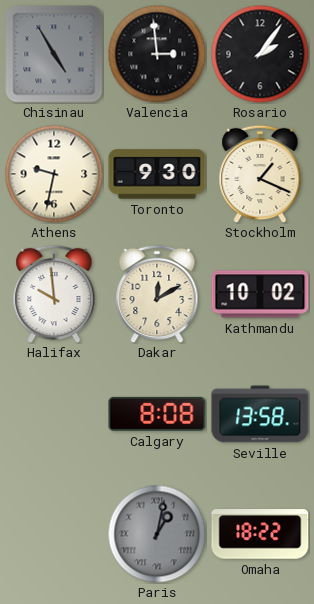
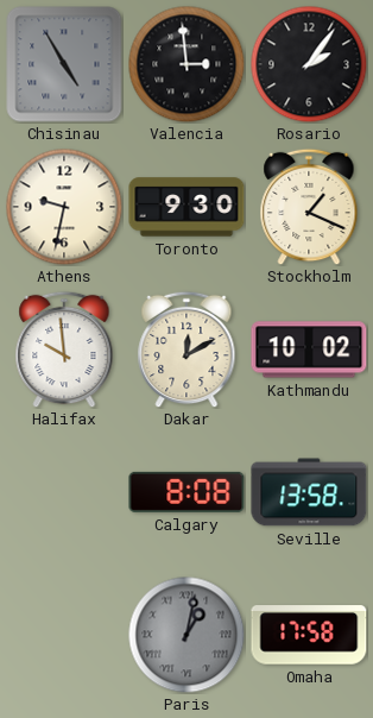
Omaha: 18:22 -> 17:58 (309, 635)
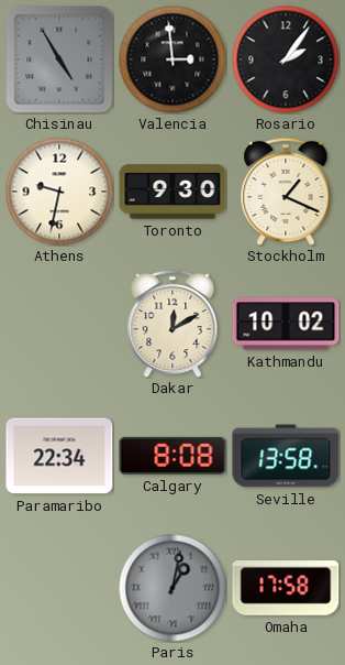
Halifax: 9:59 -> none (64, 349)
Paramaribo: none -> 22:34 (59, 456)
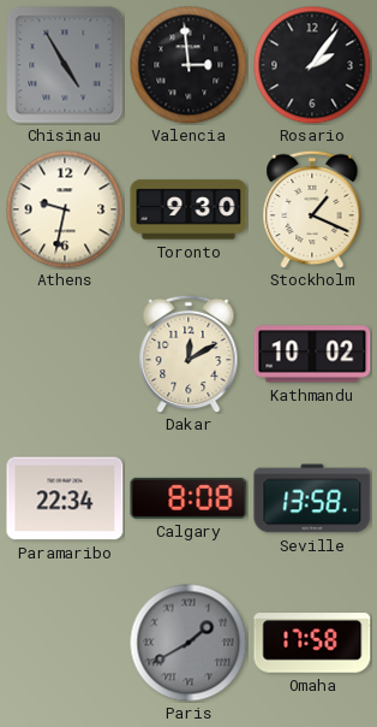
Paris: 1:02 -> 1:40 (188, 643)
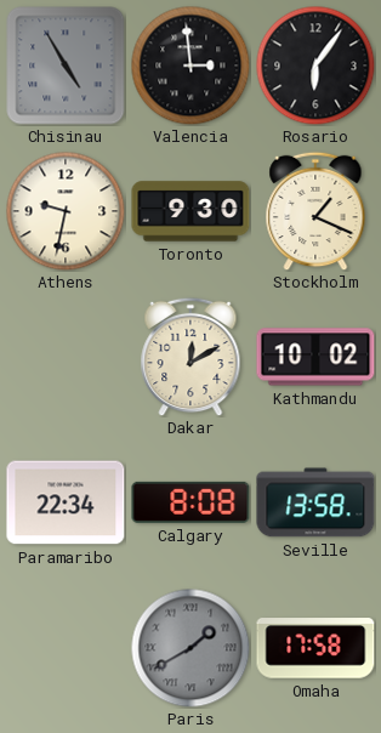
Rosario: 2:06 -> 6:06 (315, 66)
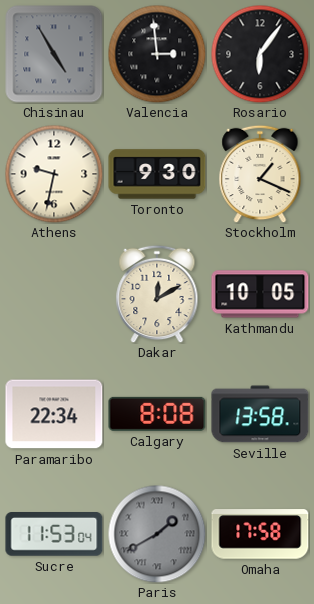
Kathmandu: 10:02 -> 10:05 (260, 294)
Sucre: none -> 11:53 (54, 535)
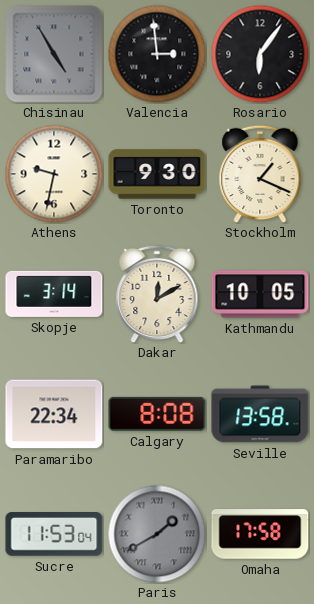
Skopje: none -> 3:14 (54, 294)
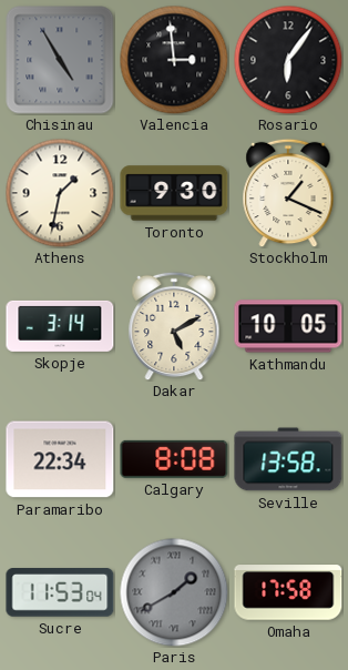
Athens: 9:32 -> 1:32 (60, 193)
Dakar: 12:10 -> 5:10 (174, 326)
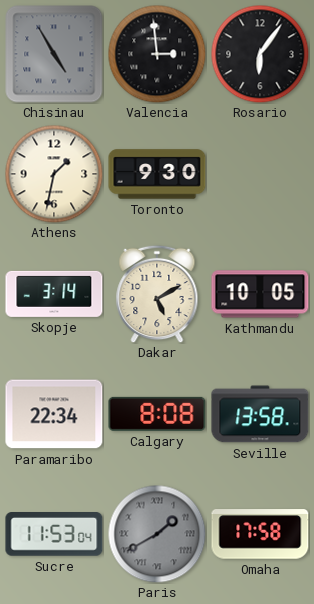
Stockholm: 1:19 -> none (288, 193)
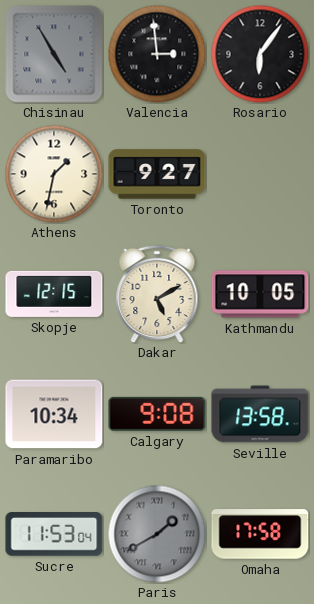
Toronto: 9:30 -> 9:27 (157, 174)
Skopje: 3:14 -> 12:15 (54, 294)
Paramaribo: 22:34 -> 10:34 (54, 414)
Calgary: 8:08 -> 9:08 (157, 414)
